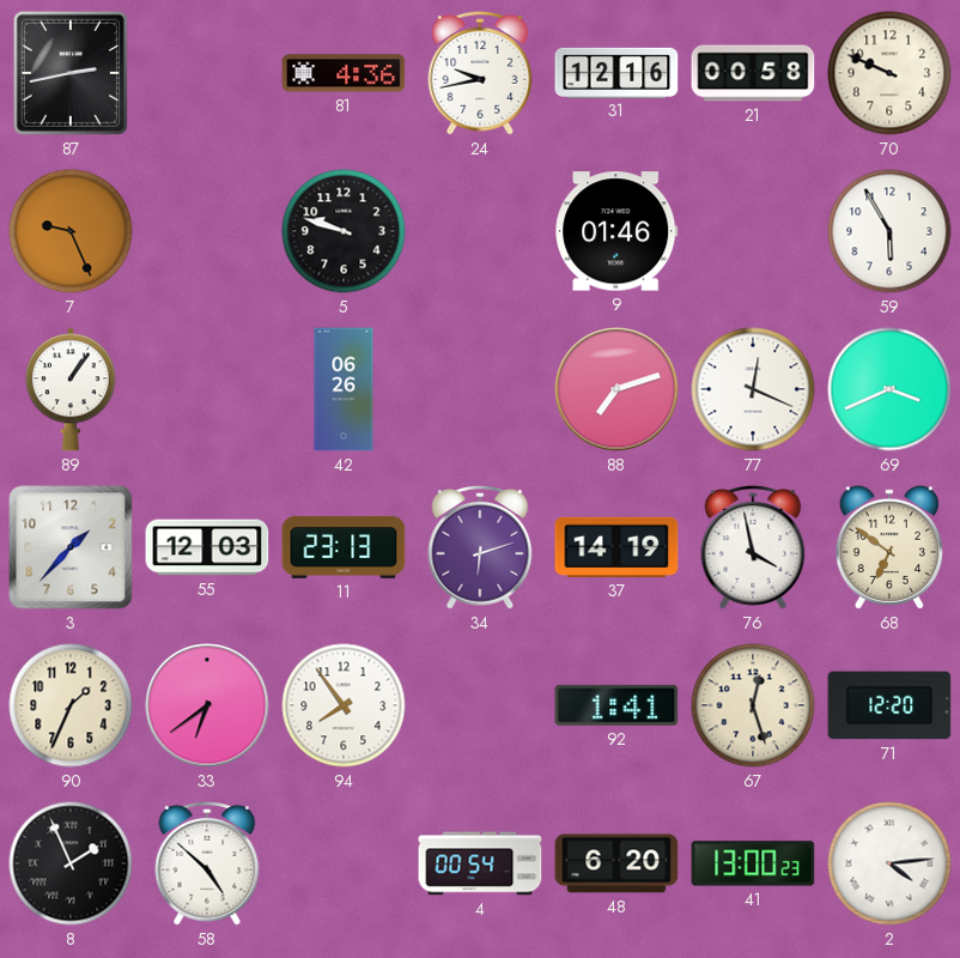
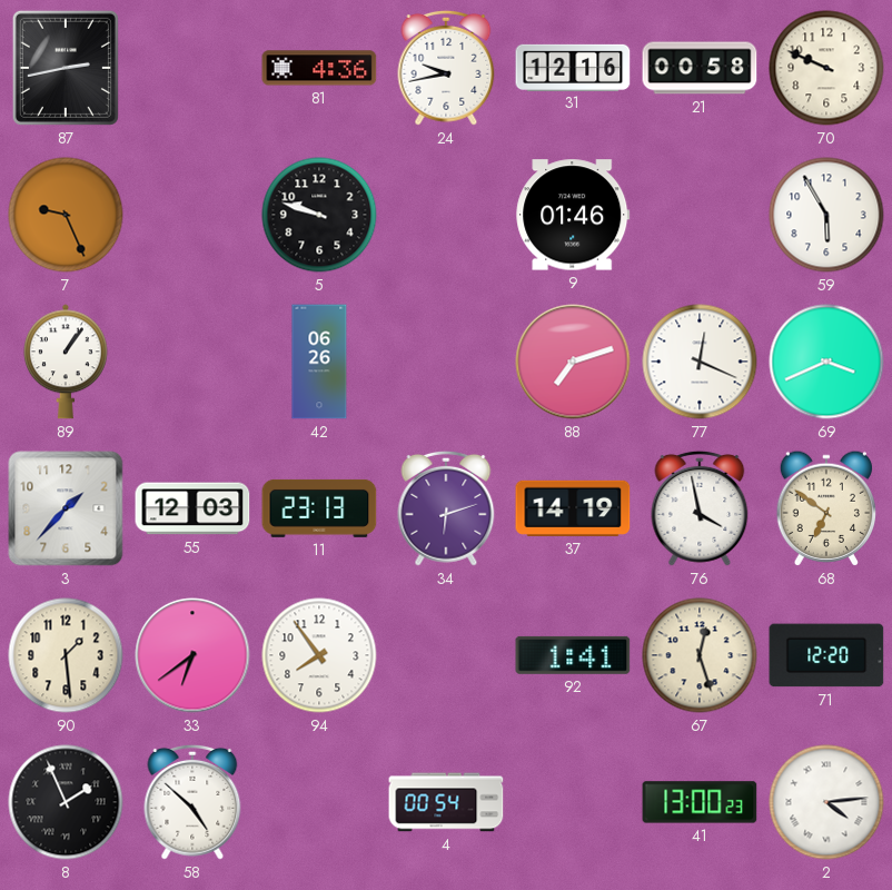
90: 1:34 -> 1:29 (66, 655)
48: 6:20 -> none (616, 863)
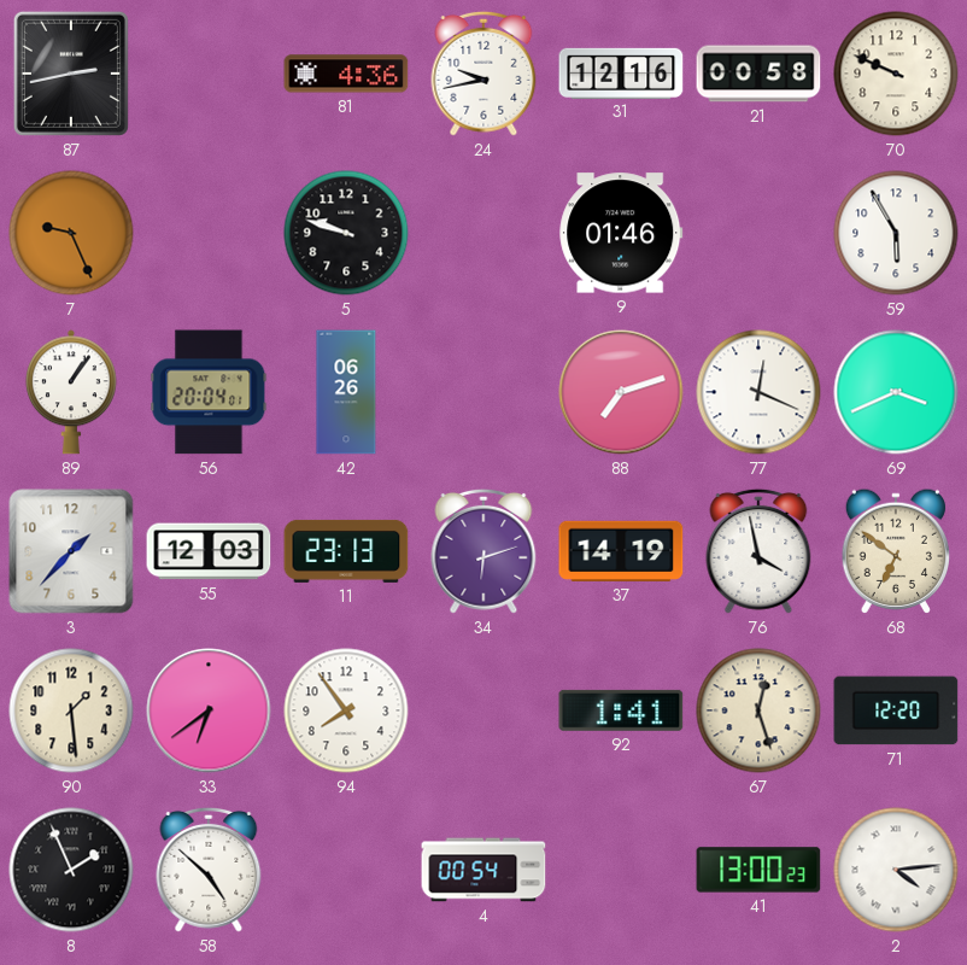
56: none -> 20:04 (209, 392)
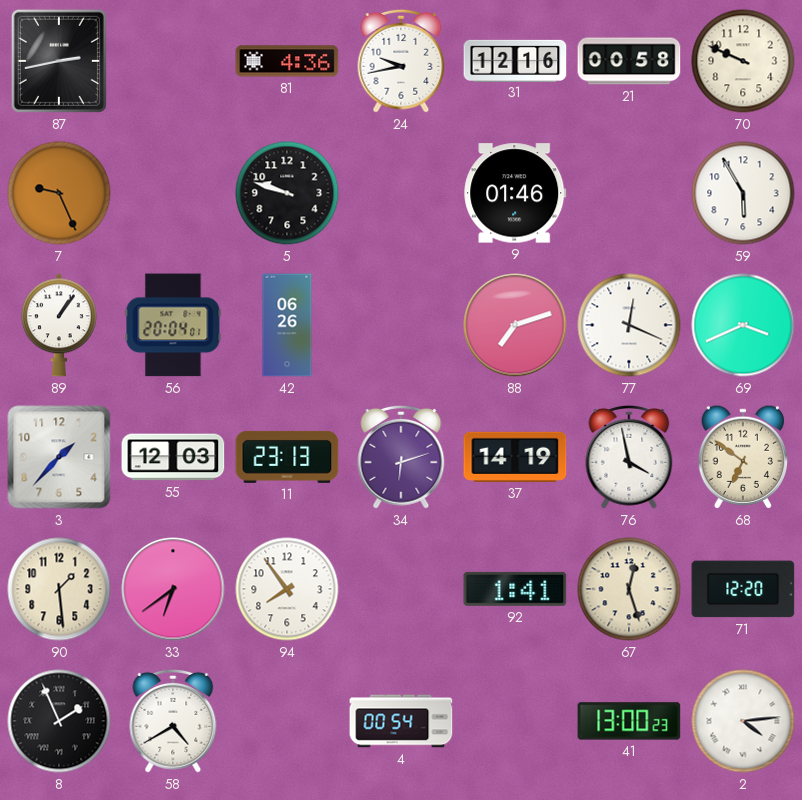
58: 4:52 -> 4:40 (173, 721)
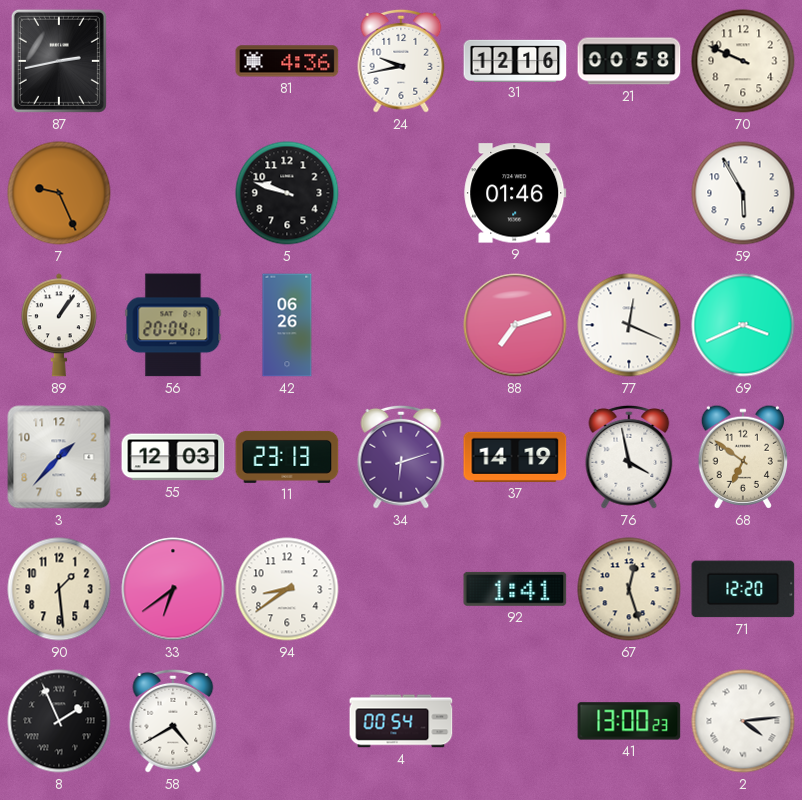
94: 7:54 -> 8:39 (287, 589)
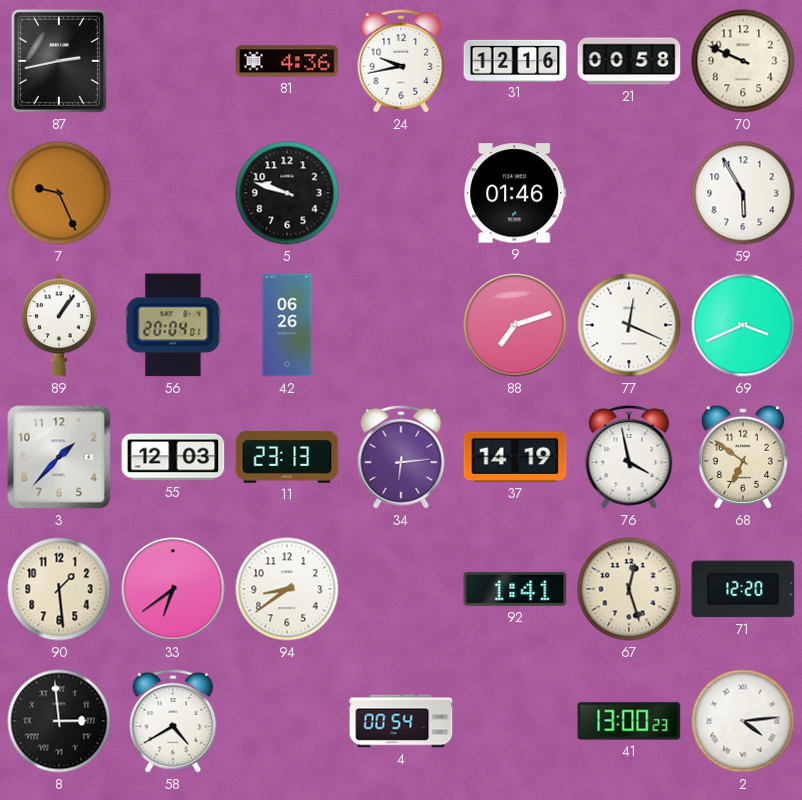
34: 6:12 -> 6:14 (401, 457)
8: 1:56 -> 2:59 (59, 721)
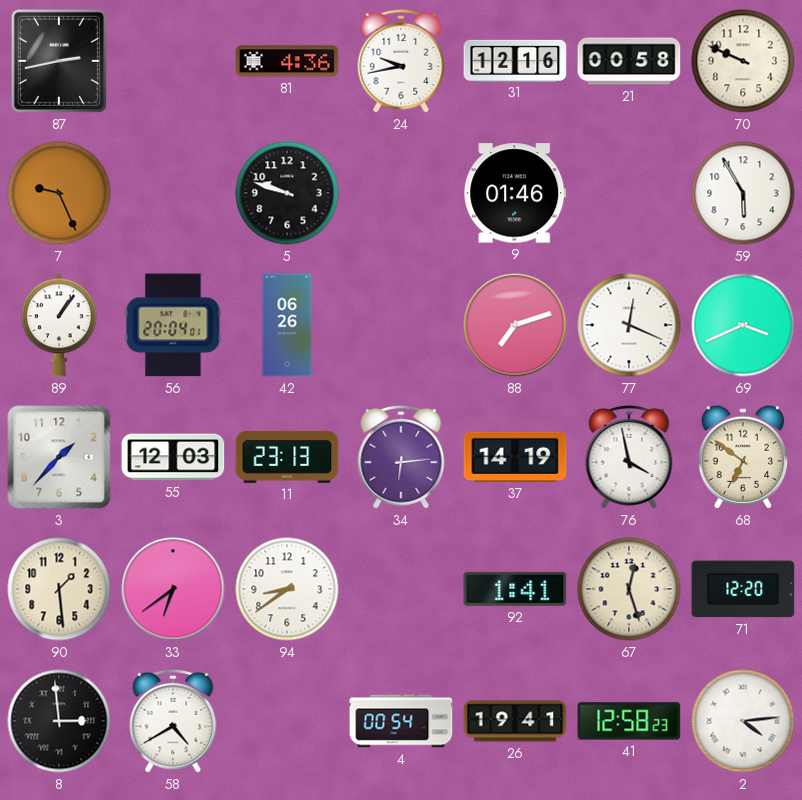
26: none -> 19:41 (515, 721)
41: 13:00 -> 12:58 (629, 721)
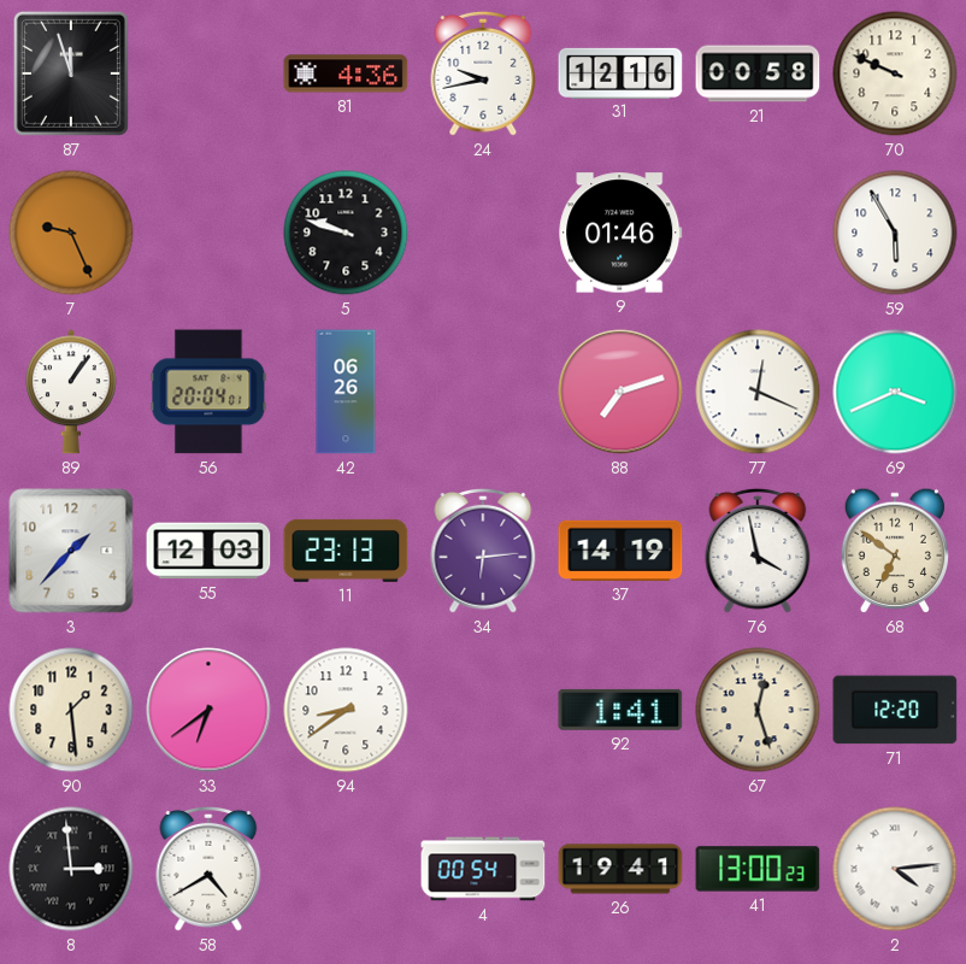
87: 2:43 -> 11:57 (71, 74)
41: 12:58 -> 13:00 (758, 869)
